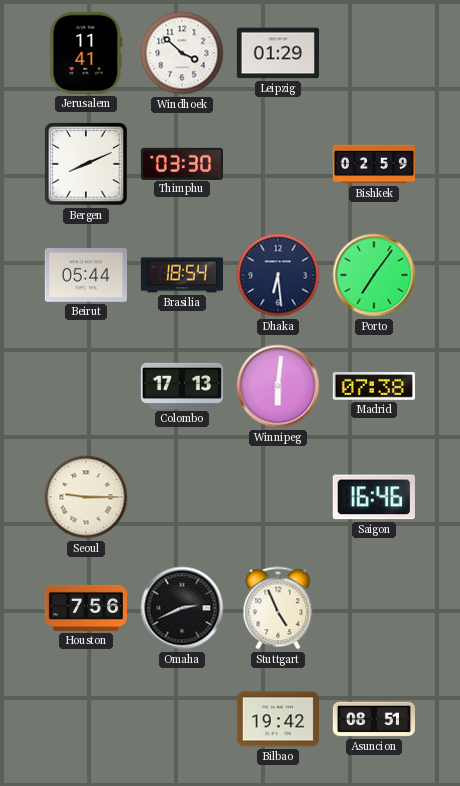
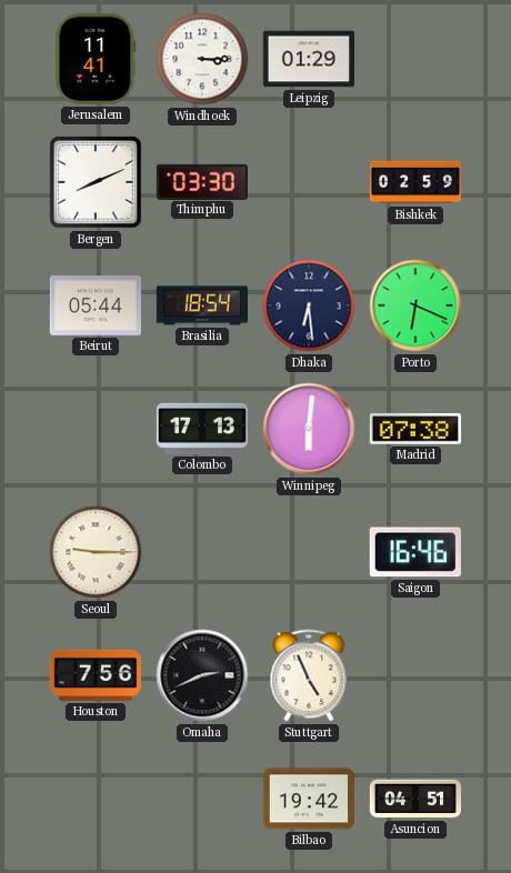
Windhoek: 3:52 -> 3:15 (202, 59)
Porto: 7:06 -> 6:19 (415, 305)
Asuncion: 08:51 -> 04:51 (414, 799)
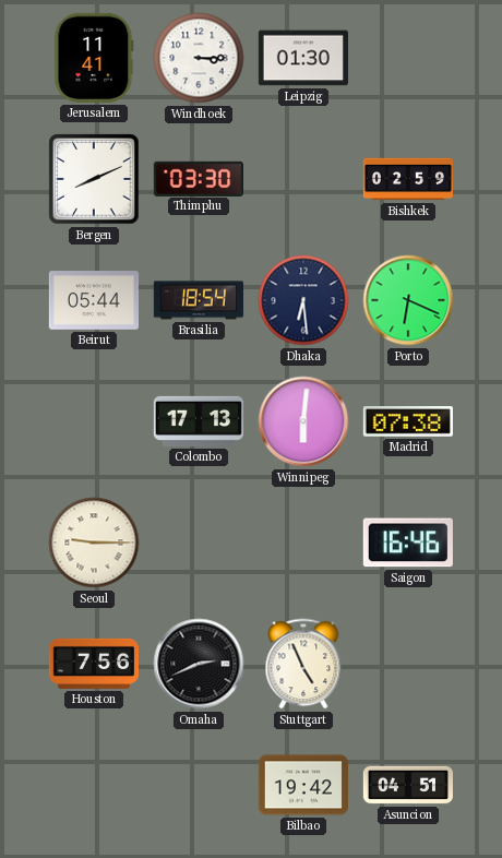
Leipzig: 01:29 -> 01:30 (302, 58)
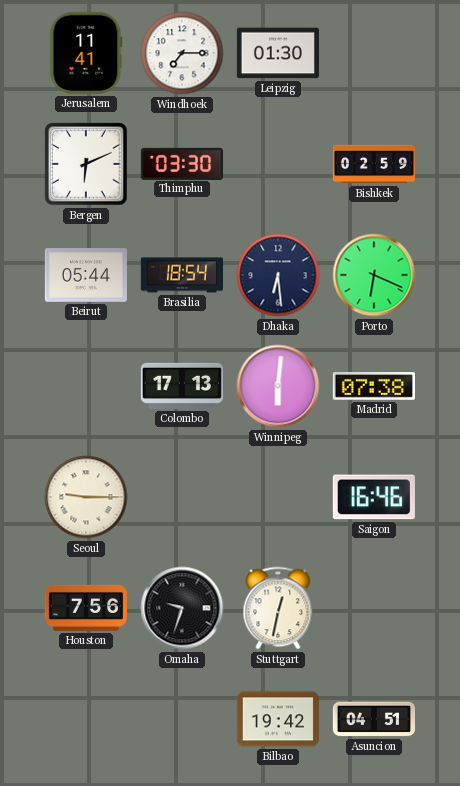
Windhoek: 3:15 -> 7:15 (182, 53)
Bergen: 8:11 -> 6:11 (86, 164)
Omaha: 2:41 -> 9:33 (182, 608)
Stuttgart: 4:56 -> 12:32 (278, 608)
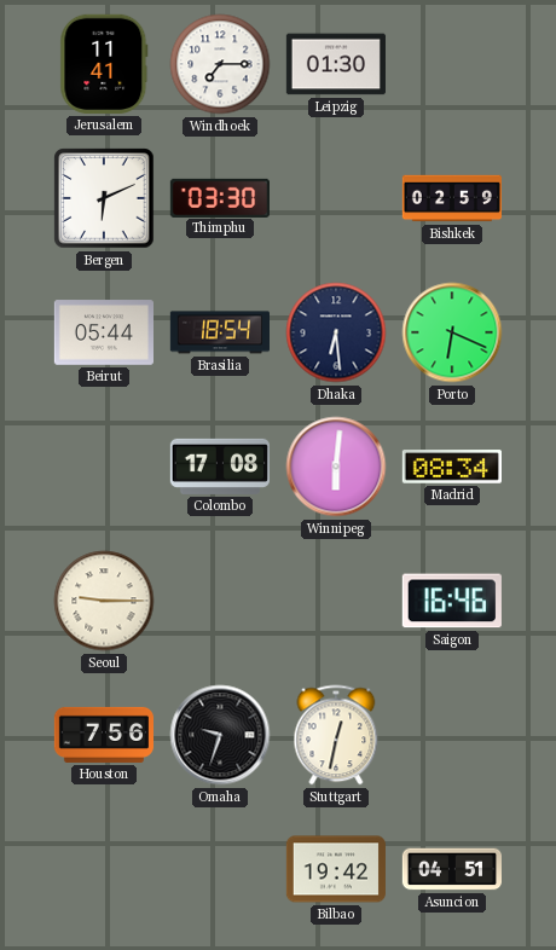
Colombo: 17:13 -> 17:08 (220, 467)
Madrid: 07:38 -> 08:34 (452, 467)
